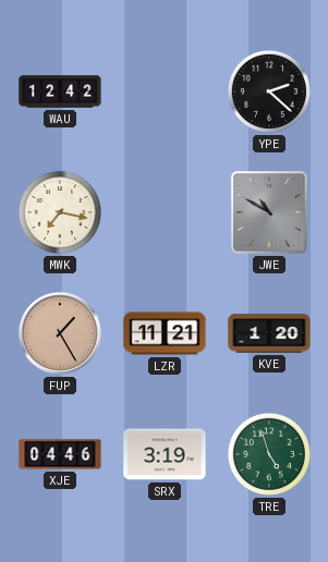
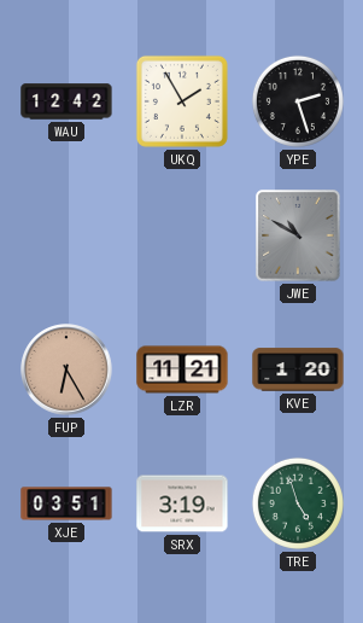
UKQ: none -> 1:55 (182, 101)
YPE: 2:22 -> 2:27 (298, 101)
MWK: 7:17 -> none (60, 212)
FUP: 1:25 -> 6:25 (66, 369)
XJE: 04:46 -> 03:51 (66, 503)
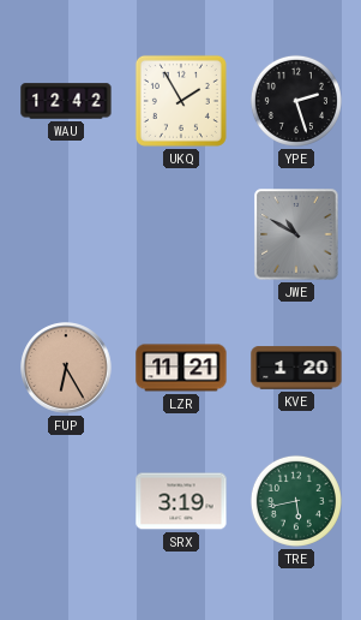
XJE: 03:51 -> none (66, 503)
TRE: 4:57 -> 5:43 (296, 501)
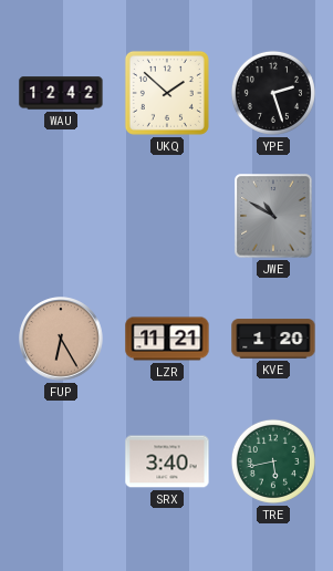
UKQ: 1:55 -> 1:52 (167, 93)
SRX: 3:19 -> 3:40 (167, 461)
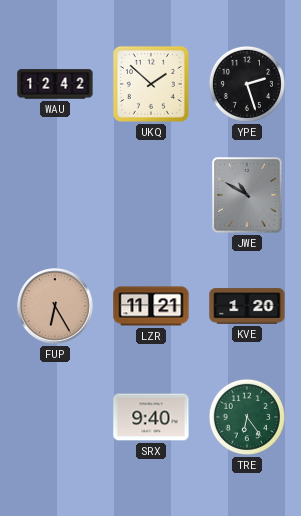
SRX: 3:40 -> 9:40 (151, 417)
TRE: 5:43 -> 6:24 (247, 417)
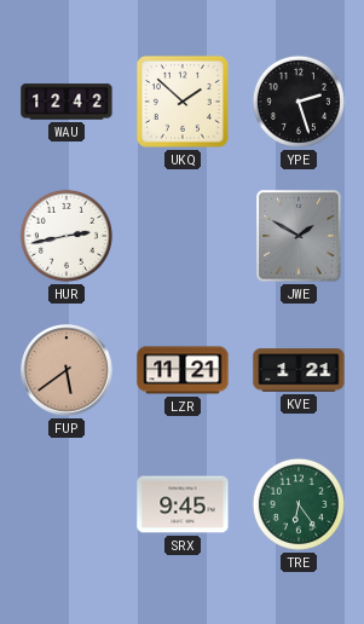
HUR: none -> 2:43 (67, 236)
JWE: 10:50 -> 1:50 (299, 236)
FUP: 6:25 -> 5:39 (67, 370)
KVE: 1:20 -> 1:21 (299, 370)
SRX: 9:40 -> 9:45 (183, 504)
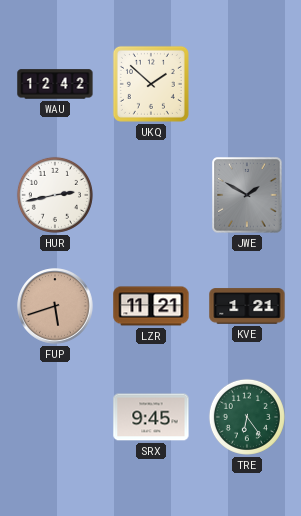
YPE: 2:27 -> none (299, 102)
FUP: 5:39 -> 5:42 (55, 306)
